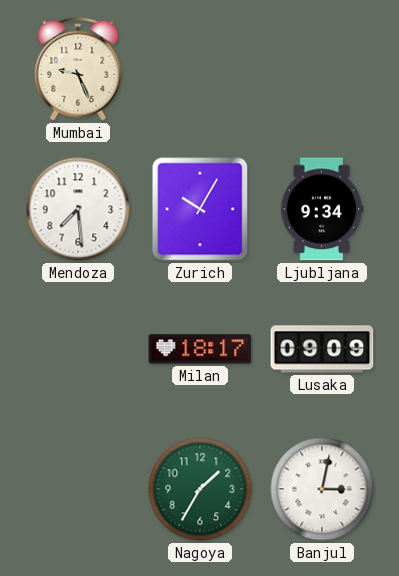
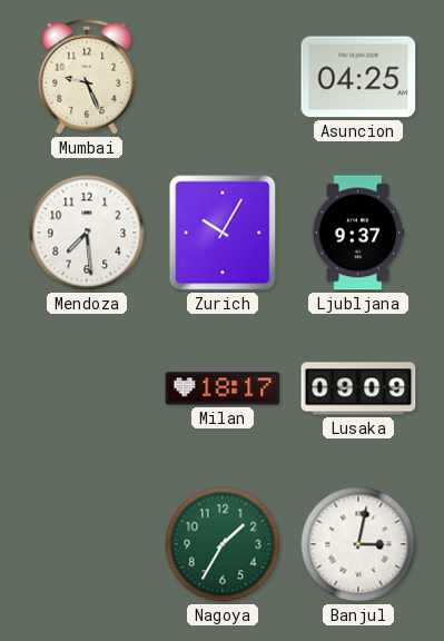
Asuncion: none -> 04:25 (358, 77)
Ljubljana: 9:34 -> 9:37 (358, 233)
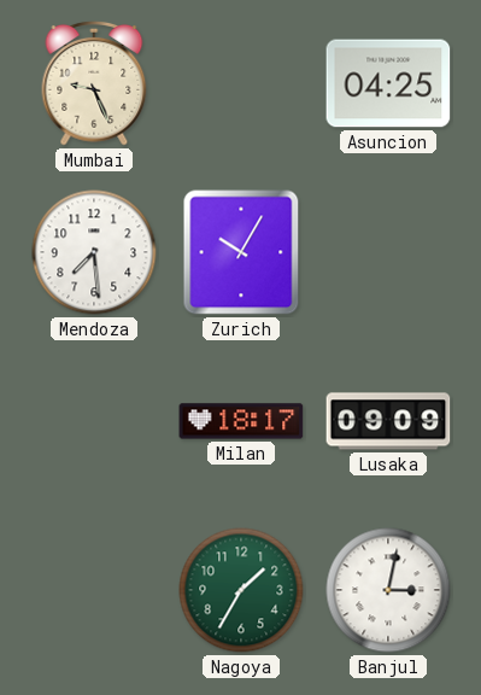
Ljubljana: 9:37 -> none (358, 233)
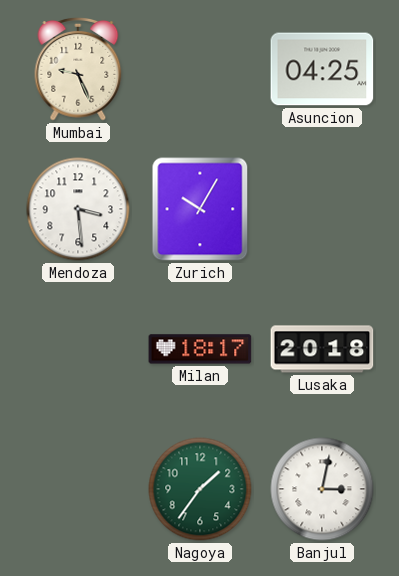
Mendoza: 7:29 -> 3:29 (78, 209)
Lusaka: 09:09 -> 20:18 (322, 349)
Nagoya: 1:35 -> 1:36 (200, 489)
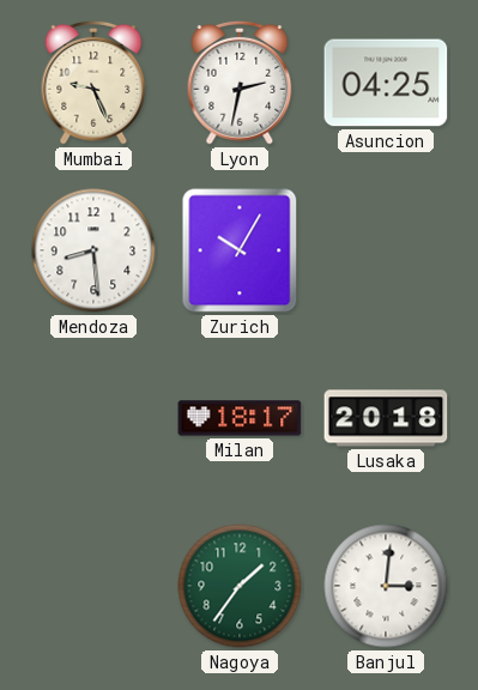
Lyon: none -> 2:32 (240, 83)
Mendoza: 3:29 -> 8:29 (93, 250)
Banjul: 3:02 -> 3:01 (386, 586)
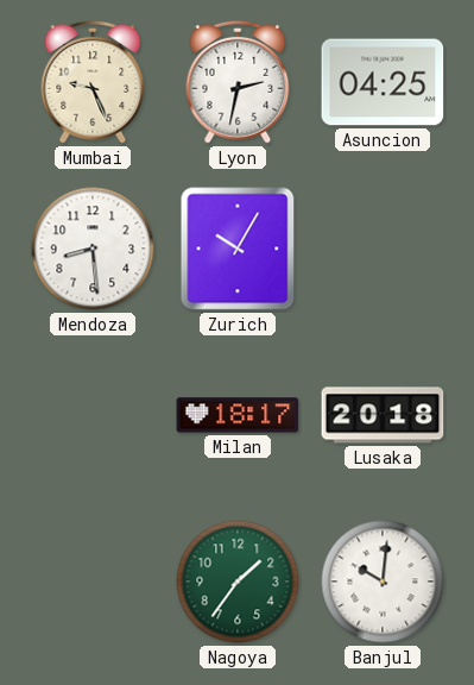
Banjul: 3:01 -> 10:01 (383, 582)
